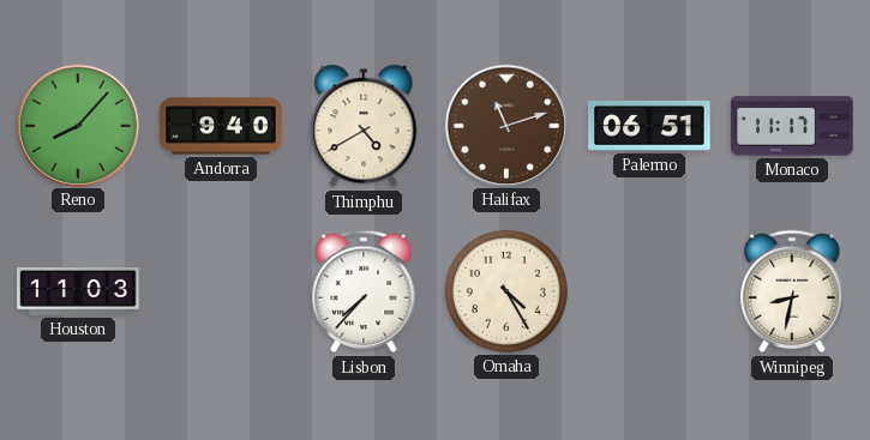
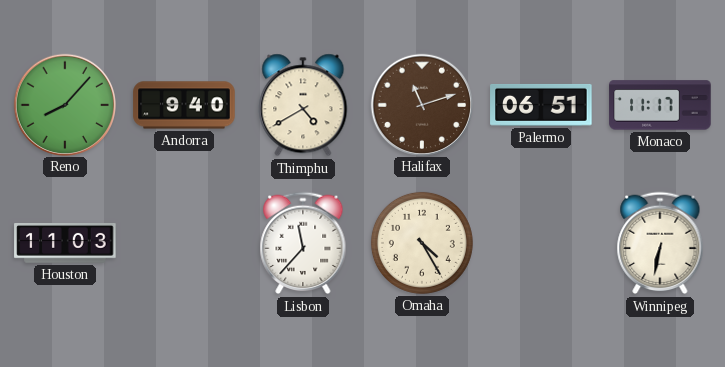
Lisbon: 7:37 -> 11:37 (303, 243)
Winnipeg: 8:32 -> 6:32 (660, 243)
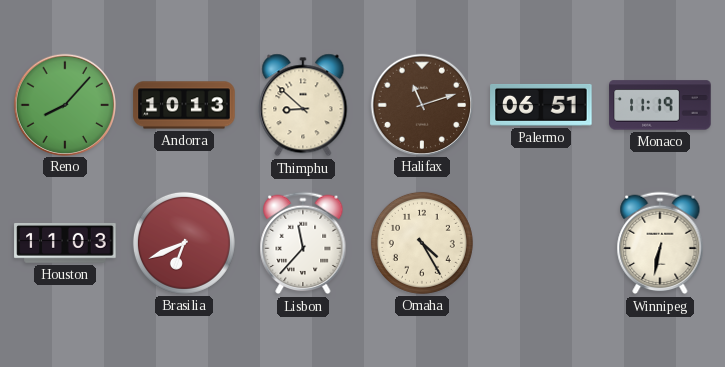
Andorra: 9:40 -> 10:13 (184, 105)
Thimphu: 4:40 -> 8:52 (303, 105)
Monaco: 11:17 -> 11:19 (660, 105)
Brasilia: none -> 6:41 (184, 243)
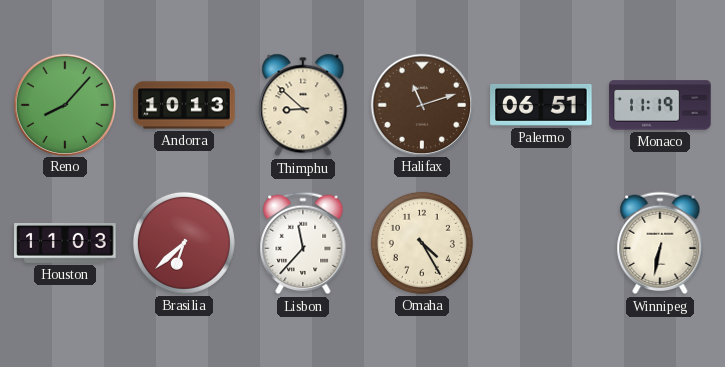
Brasilia: 6:41 -> 6:38 (184, 243)
